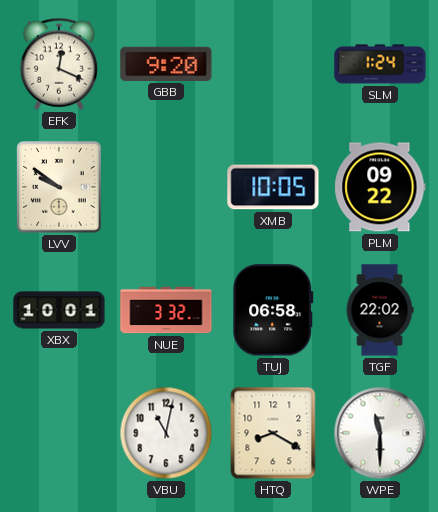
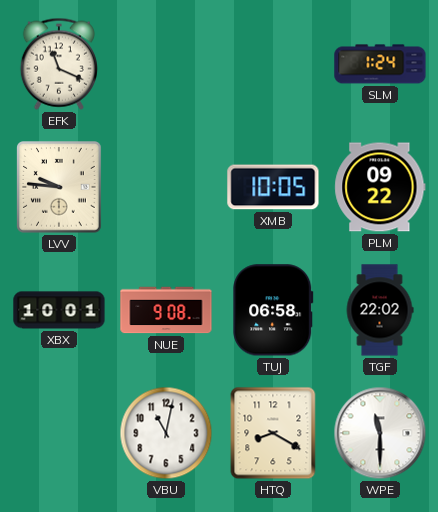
EFK: 12:19 -> 11:19 (59, 64)
GBB: 9:20 -> none (166, 64)
LVV: 9:51 -> 9:46 (59, 187)
NUE: 3:32 -> 9:08 (166, 310)
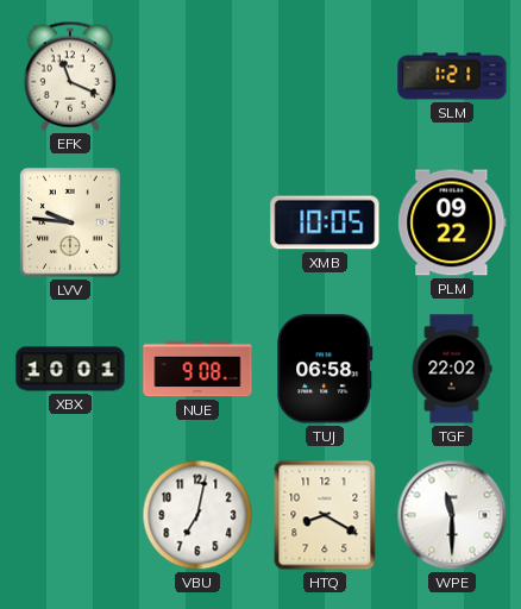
SLM: 1:24 -> 1:21 (452, 76)
VBU: 11:02 -> 7:02 (197, 515)
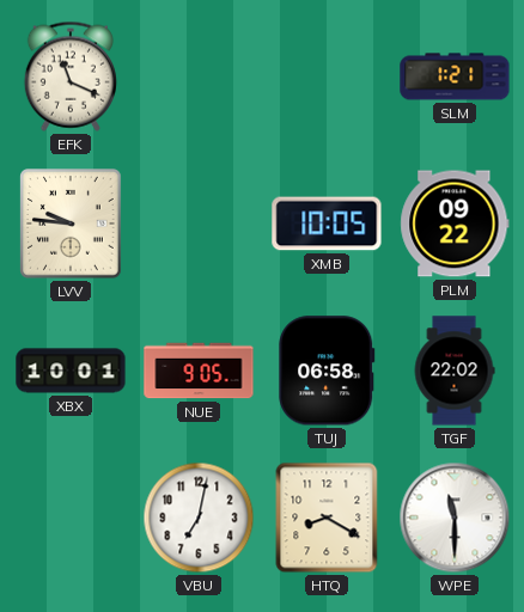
NUE: 9:08 -> 9:05 (199, 371)
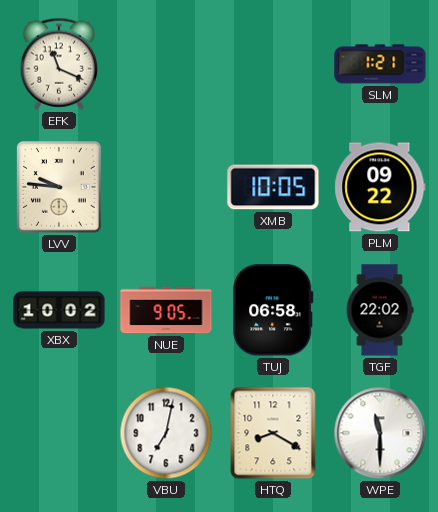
XBX: 10:01 -> 10:02 (59, 310)
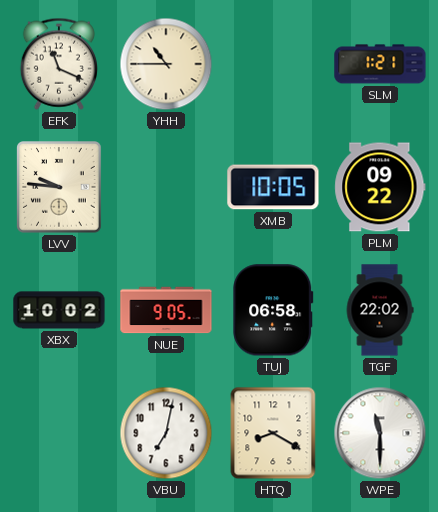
YHH: none -> 10:45 (166, 64)
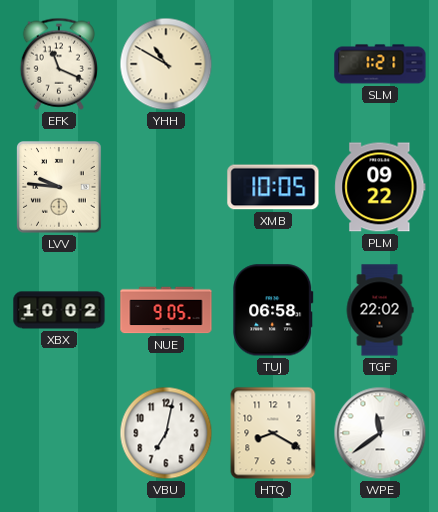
YHH: 10:45 -> 10:50 (166, 64)
WPE: 11:30 -> 11:39 (380, 433)
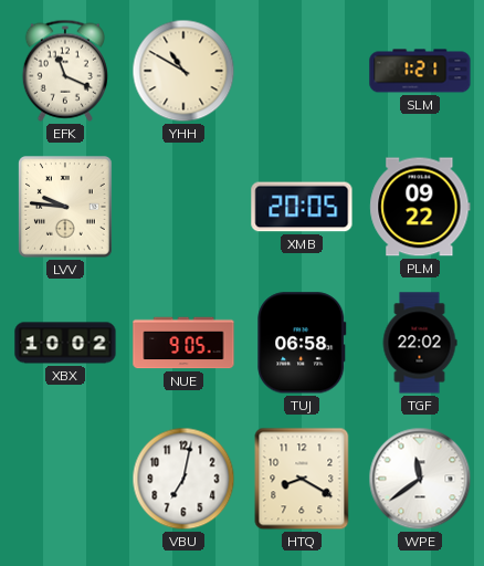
XMB: 10:05 -> 20:05 (302, 207)
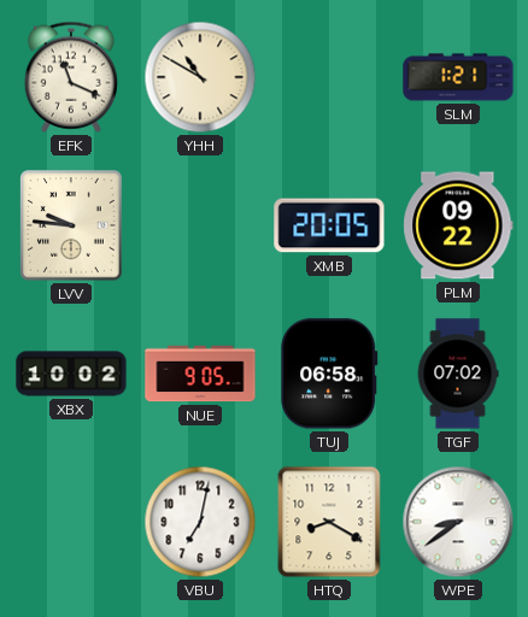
TGF: 22:02 -> 07:02 (458, 374)
WPE: 11:39 -> 8:39 (458, 522)
